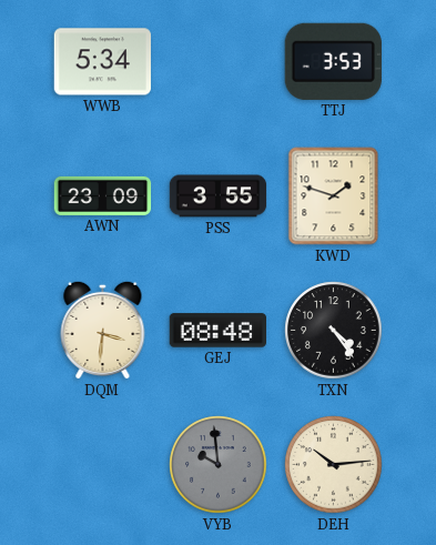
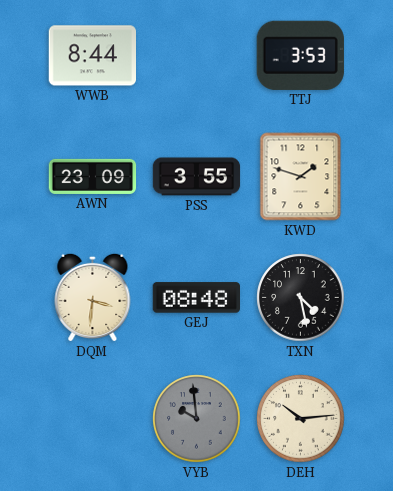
WWB: 5:34 -> 8:44 (92, 56)
TXN: 4:24 -> 4:28 (301, 298)
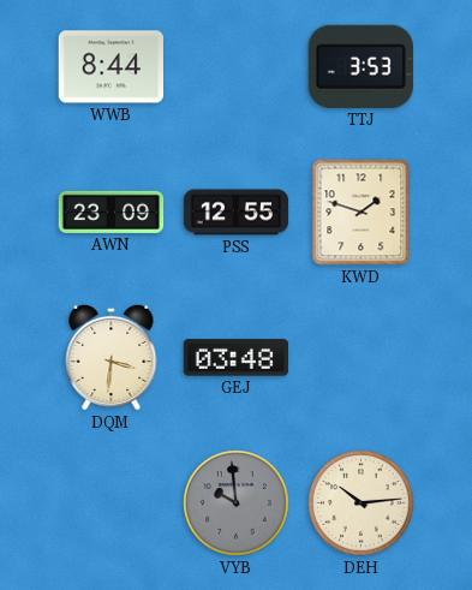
PSS: 3:55 -> 12:55 (237, 213)
GEJ: 08:48 -> 03:48 (235, 358)
TXN: 4:28 -> none (301, 298)
